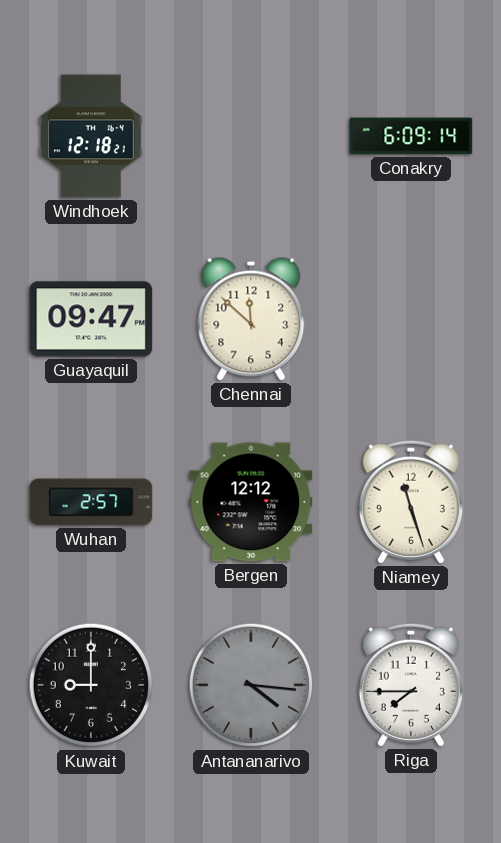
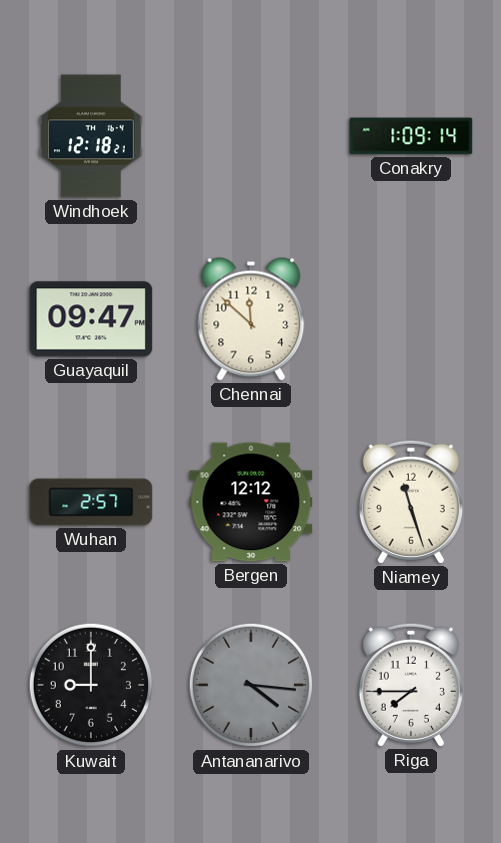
Conakry: 6:09 -> 1:09 (411, 136)
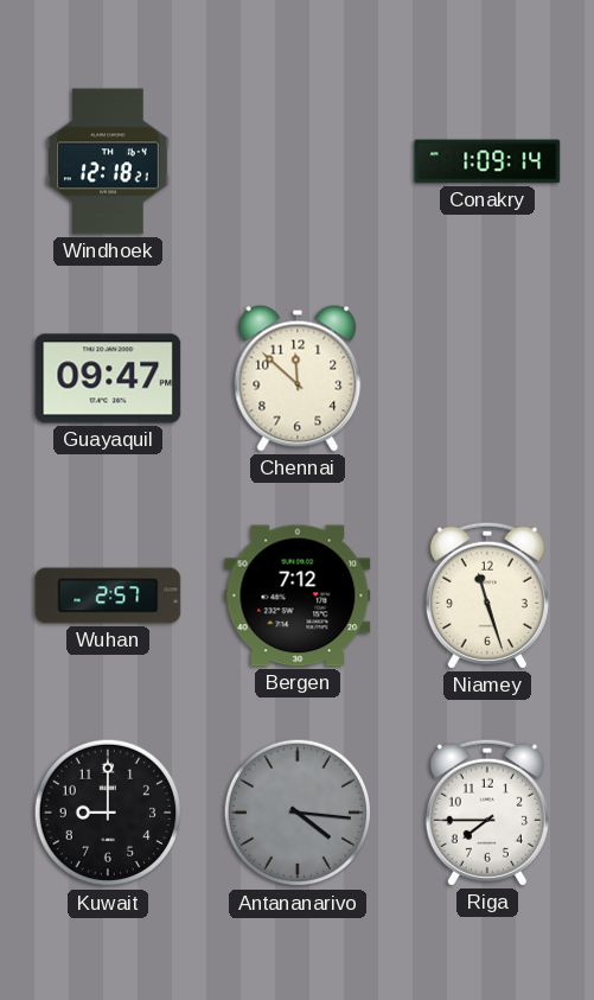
Bergen: 12:12 -> 7:12 (298, 595)
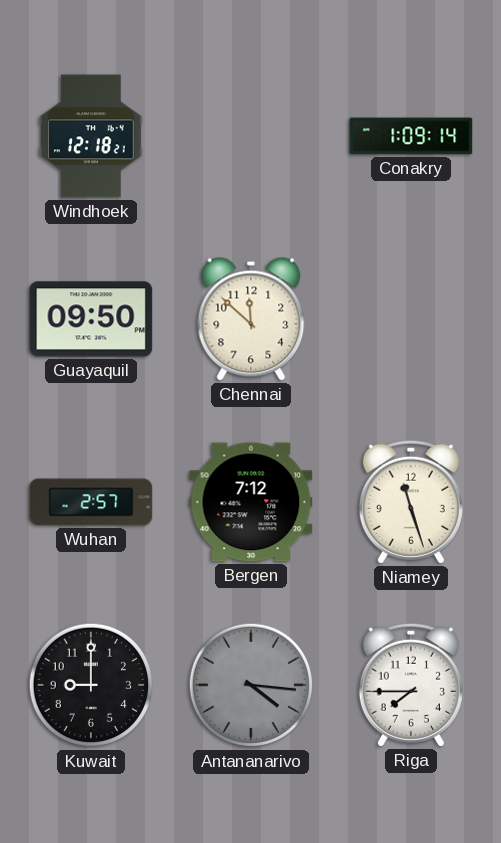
Guayaquil: 09:47 -> 09:50 (91, 319)
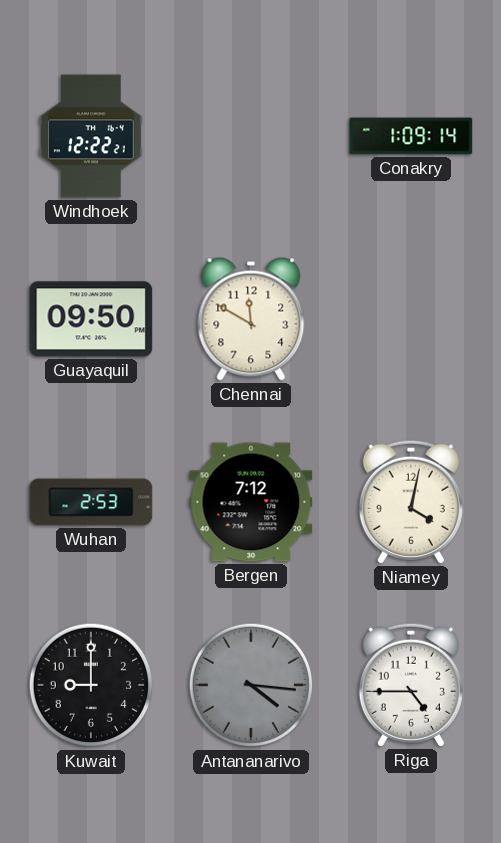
Windhoek: 12:18 -> 12:22 (91, 136)
Chennai: 11:52 -> 11:50 (251, 319)
Wuhan: 2:57 -> 2:53 (91, 502)
Niamey: 11:27 -> 4:02 (411, 502)
Riga: 7:45 -> 4:45 (411, 685)
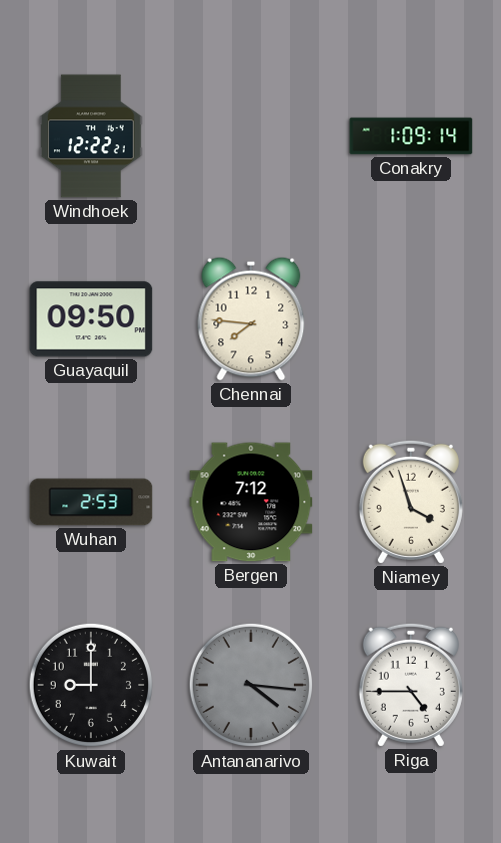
Chennai: 11:50 -> 7:46 (251, 319)
Niamey: 4:02 -> 3:57 (411, 502)
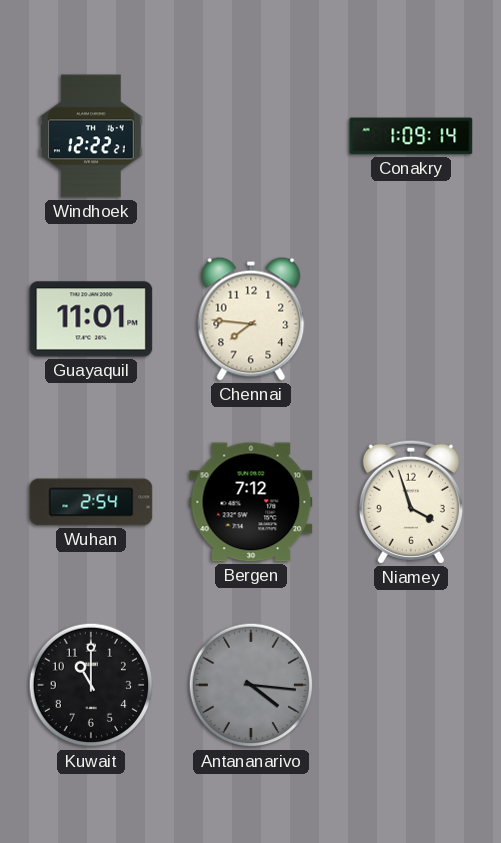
Guayaquil: 09:50 -> 11:01 (91, 319)
Wuhan: 2:53 -> 2:54 (91, 502)
Kuwait: 9:00 -> 11:00 (91, 685)
Riga: 4:45 -> none (411, 685)
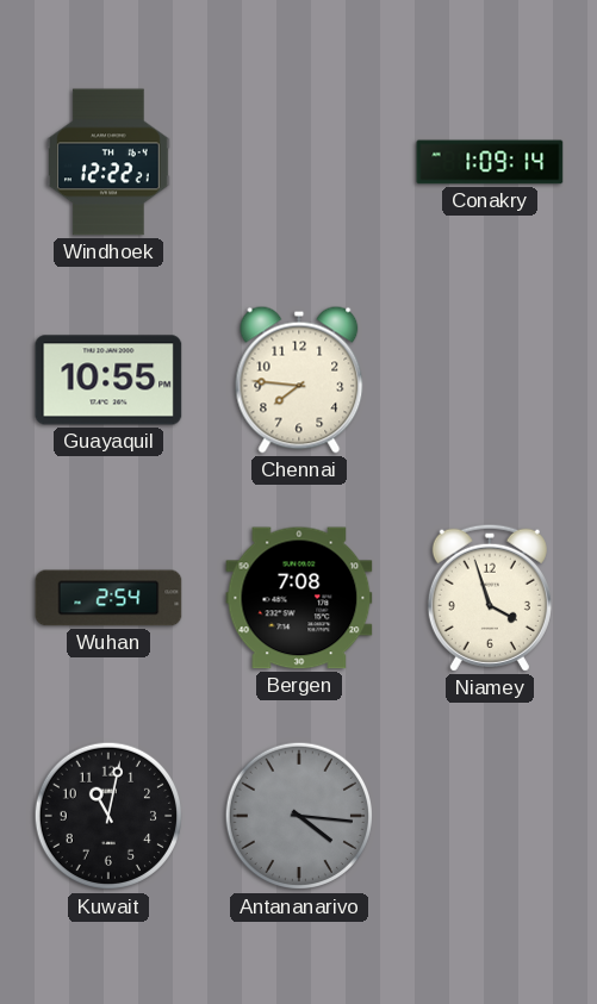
Guayaquil: 11:01 -> 10:55 (108, 380)
Bergen: 7:12 -> 7:08 (299, 598)
Kuwait: 11:00 -> 11:02 (108, 816)
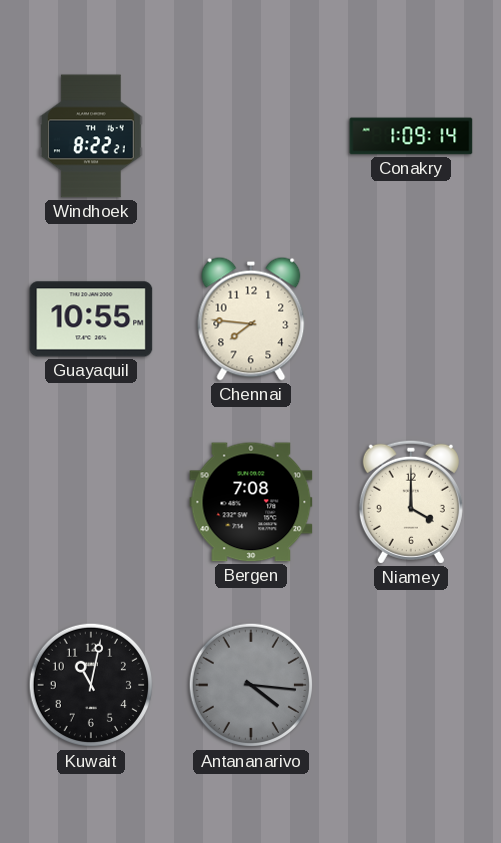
Windhoek: 12:22 -> 8:22 (91, 136)
Wuhan: 2:54 -> none (108, 598)
Niamey: 3:57 -> 4:00 (411, 502)
